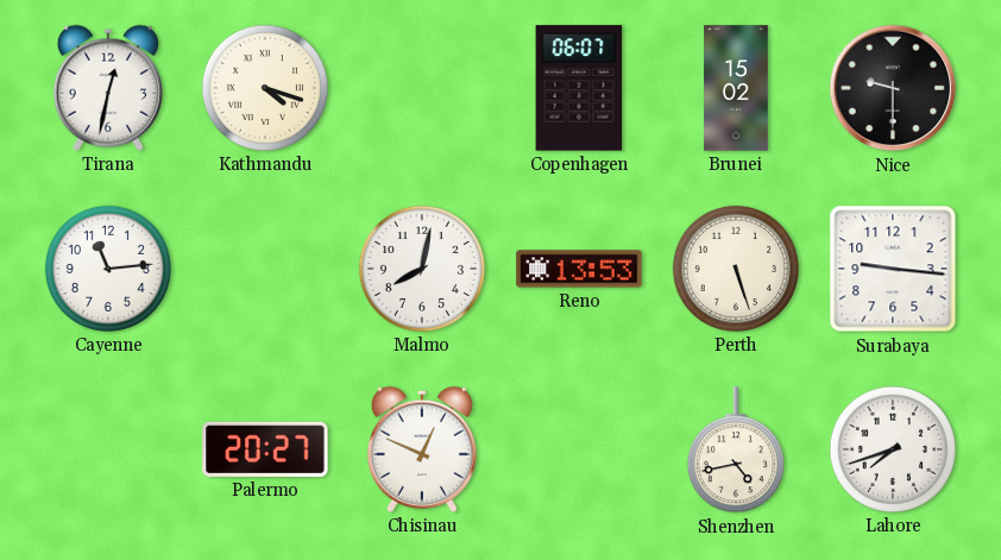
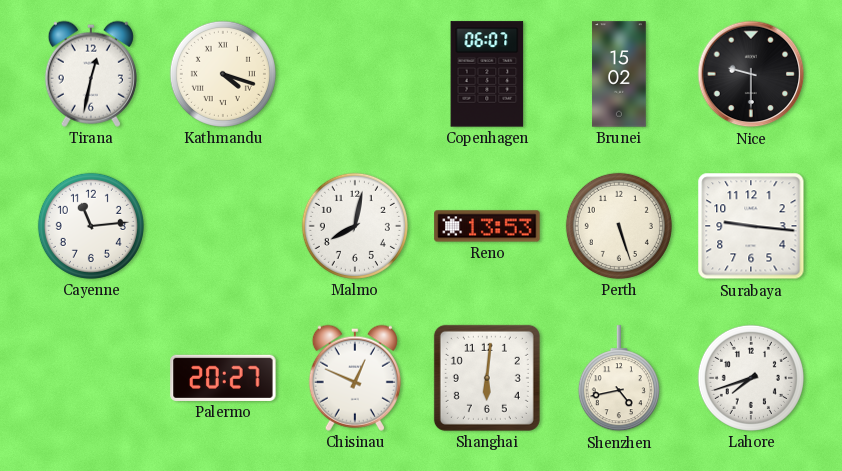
Shanghai: none -> 6:01 (487, 378)
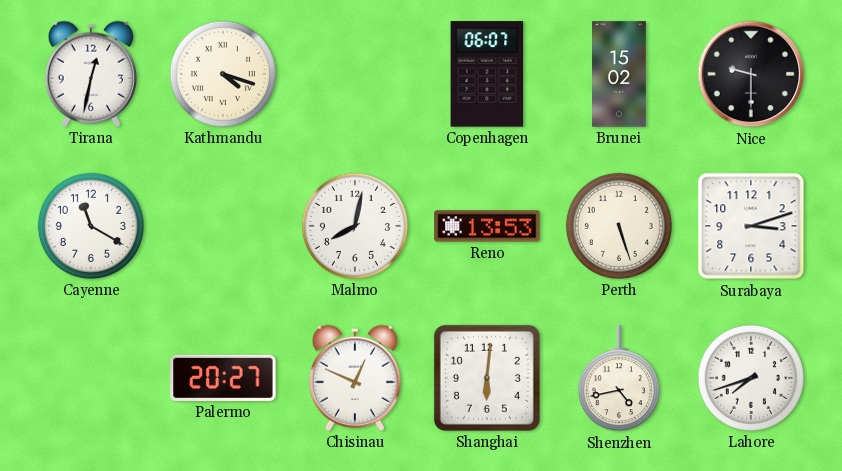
Cayenne: 11:14 -> 11:20 (91, 226)
Surabaya: 9:16 -> 3:12 (751, 226)
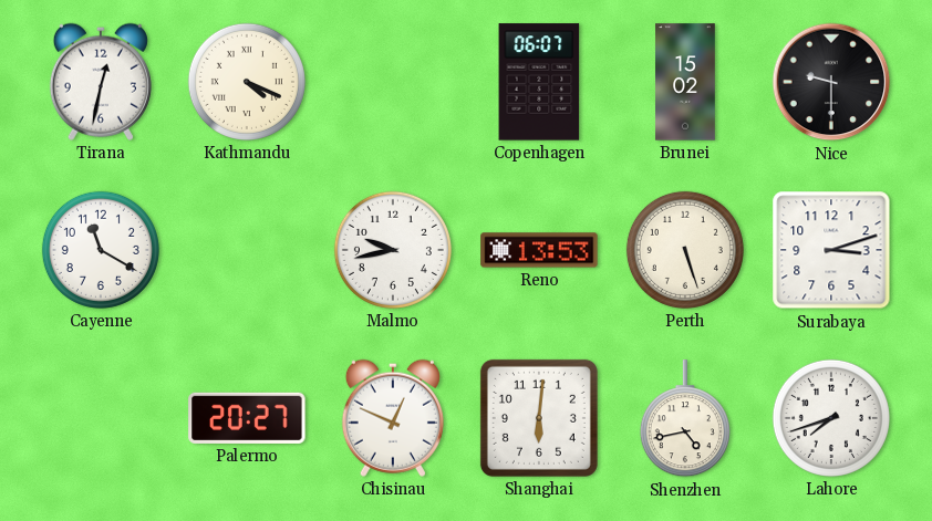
Kathmandu: 4:18 -> 4:19 (247, 82)
Malmo: 8:02 -> 9:43 (393, 250)
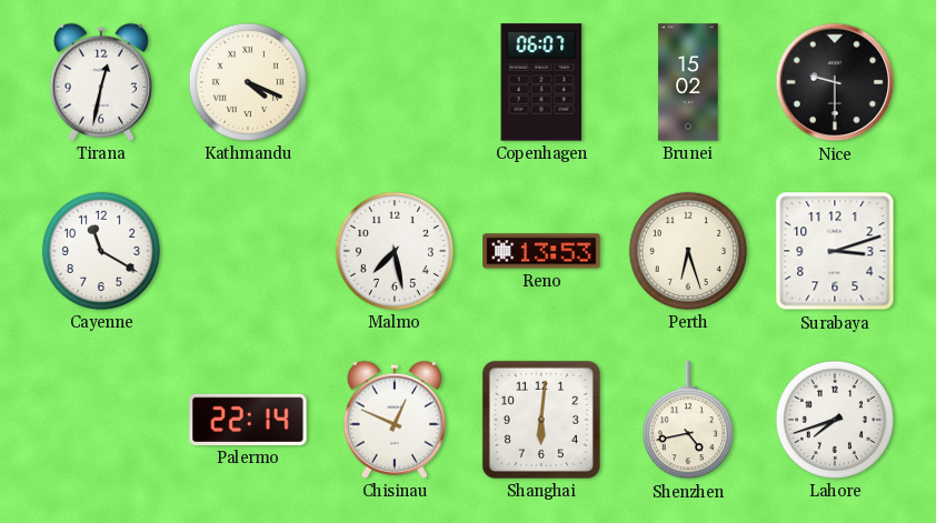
Malmo: 9:43 -> 7:28 (395, 251)
Perth: 5:27 -> 6:27 (688, 251)
Palermo: 20:27 -> 22:14 (248, 420)
